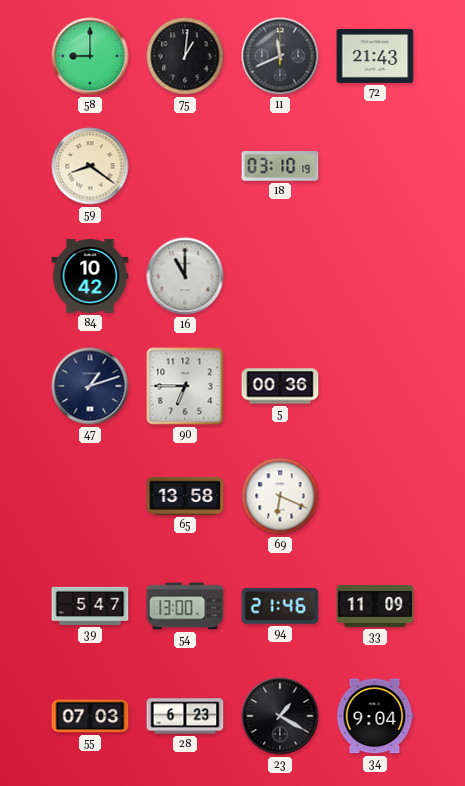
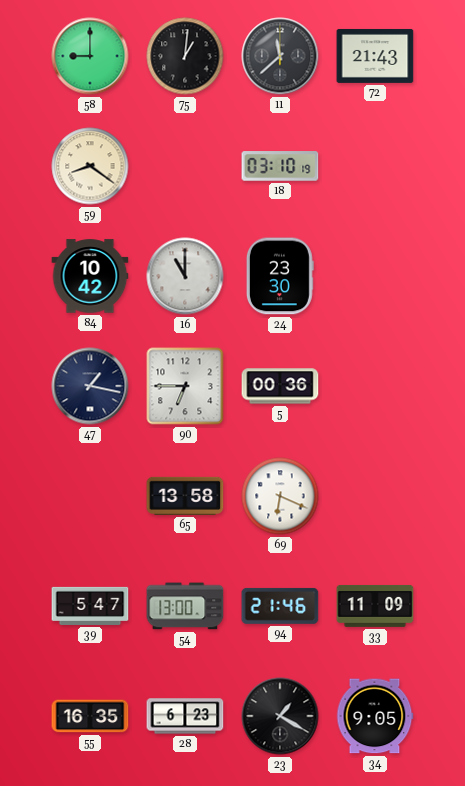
11: 11:41 -> 11:38 (280, 56)
24: none -> 23:30 (280, 276)
47: 1:12 -> 1:17 (90, 386)
55: 07:03 -> 16:35 (90, 716)
34: 9:04 -> 9:05 (375, 716)
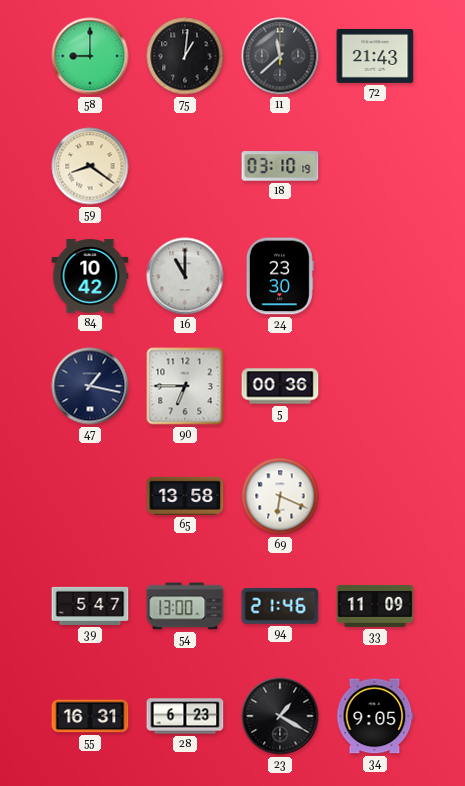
55: 16:35 -> 16:31 (90, 716)
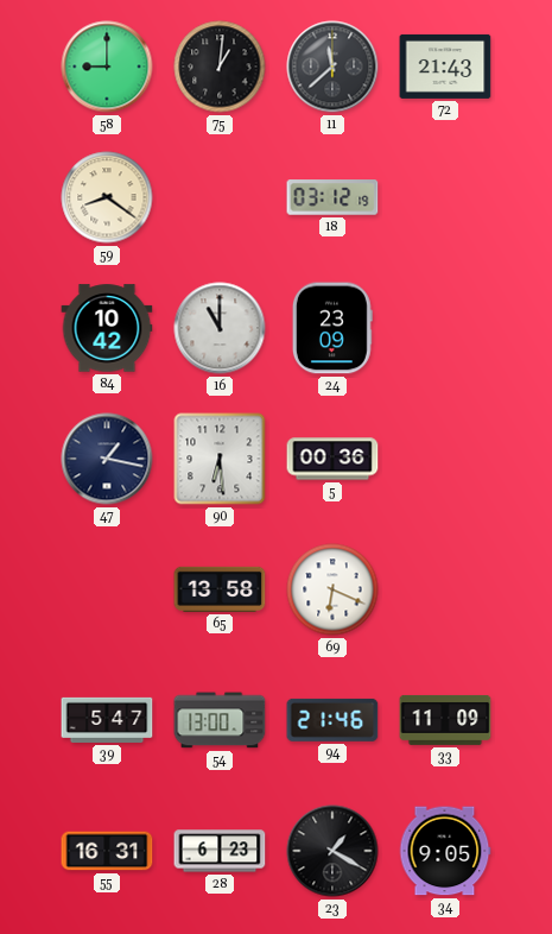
18: 03:10 -> 03:12 (332, 197)
24: 23:30 -> 23:09 (332, 328)
90: 6:45 -> 6:29 (220, 459)
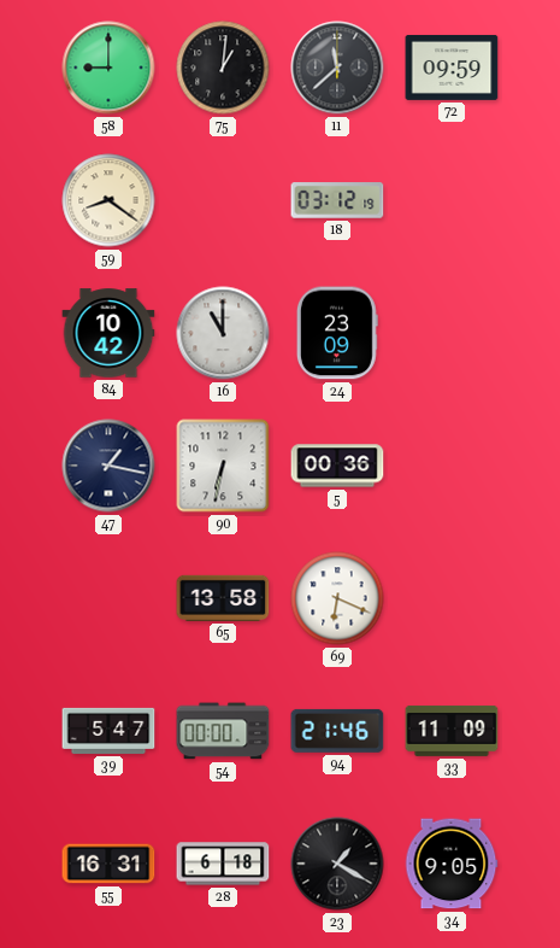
72: 21:43 -> 09:59 (452, 68)
90: 6:29 -> 6:32 (223, 466)
54: 13:00 -> 00:00 (223, 731)
28: 6:23 -> 6:18 (223, 864)
